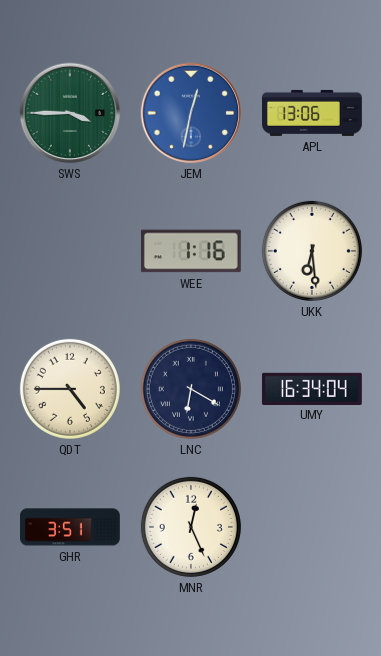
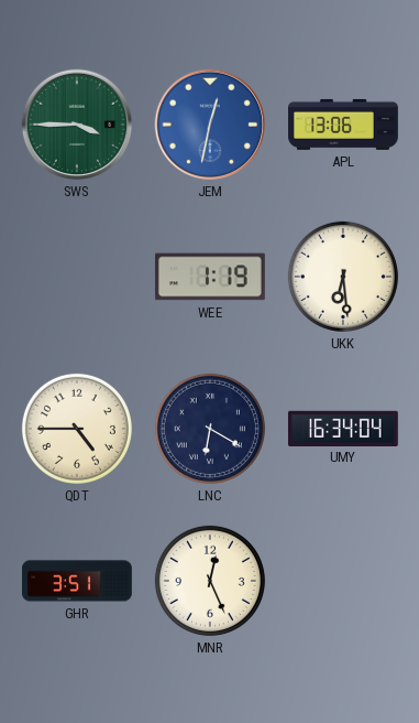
WEE: 1:16 -> 1:19 (210, 277)
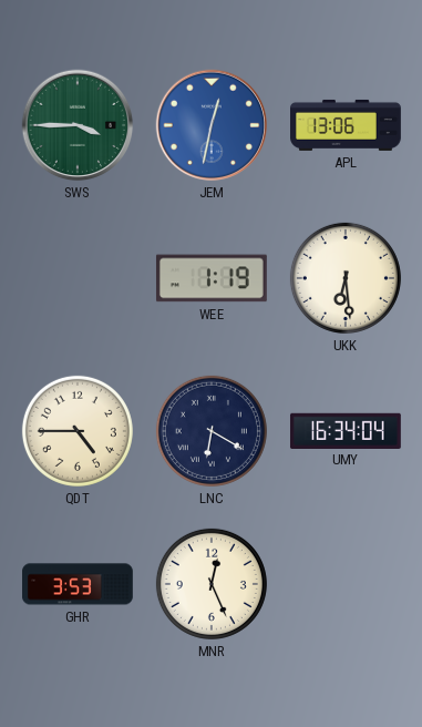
GHR: 3:51 -> 3:53 (79, 584)
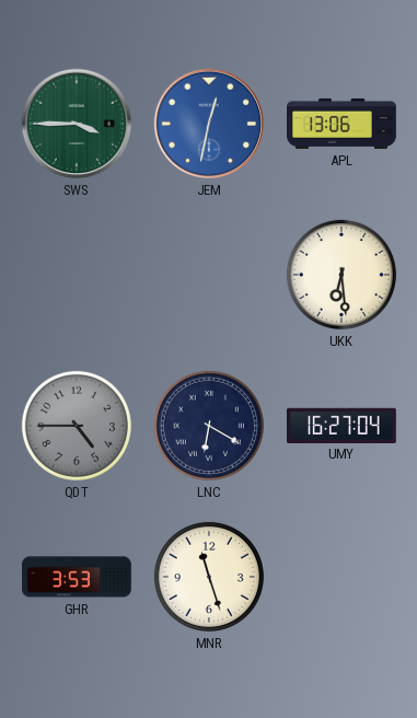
WEE: 1:19 -> none (212, 278)
QDT dial: cream -> grey (77, 426)
UMY: 16:34 -> 16:27 (341, 425)
MNR: 12:26 -> 11:27 (209, 577)
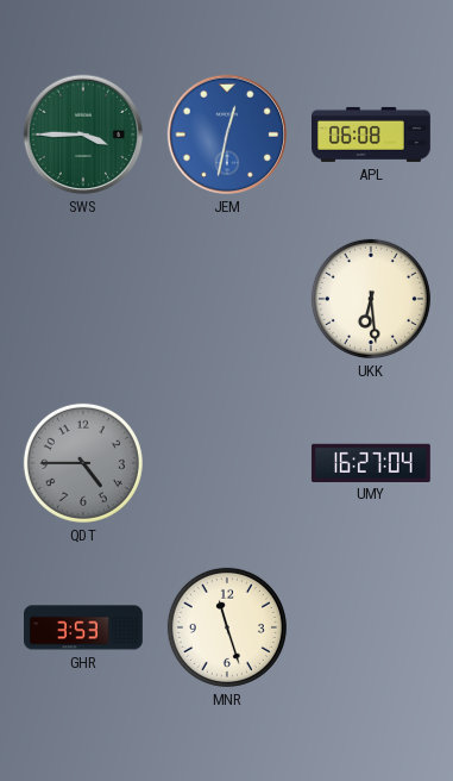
APL: 13:06 -> 06:08 (372, 135)
LNC: 6:20 -> none (209, 426)
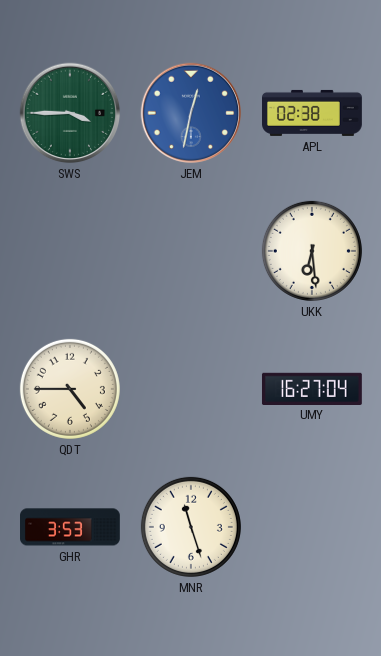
APL: 06:08 -> 02:38 (313, 113)
QDT dial: grey -> cream (70, 389)
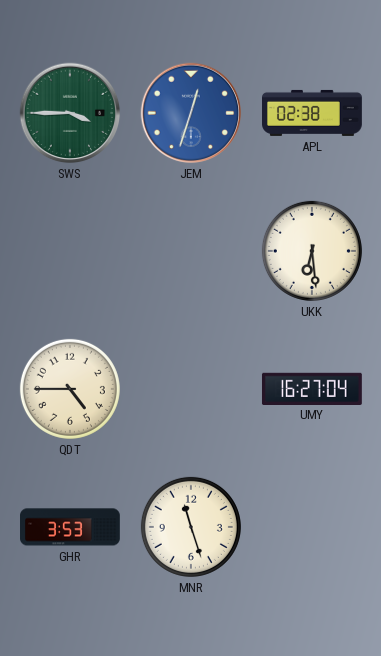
JEM: 12:32 -> 12:33 (191, 113)
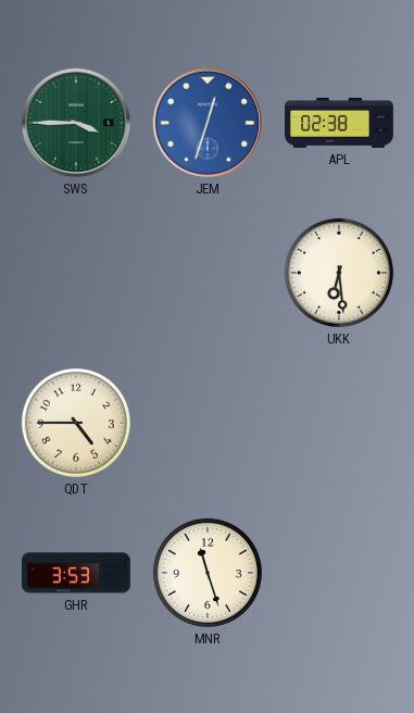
UMY: 16:27 -> none (312, 388)
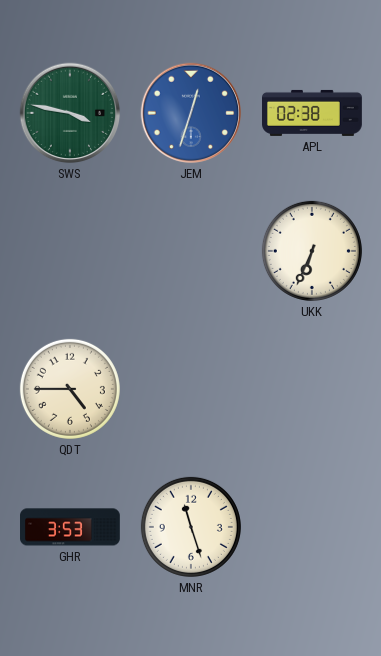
SWS: 3:45 -> 3:47 (70, 113)
UKK: 6:29 -> 6:34 (312, 251)
